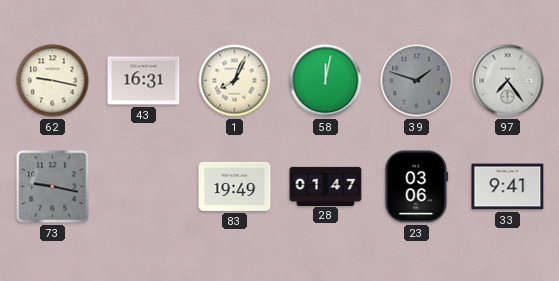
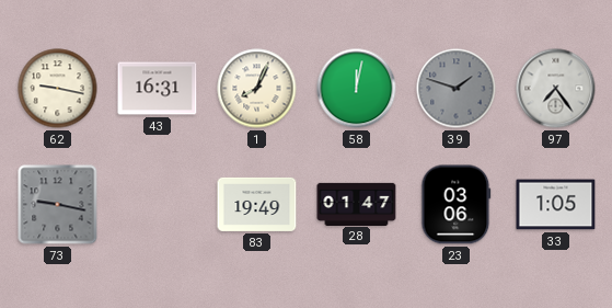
33: 9:41 -> 1:05 (556, 205)
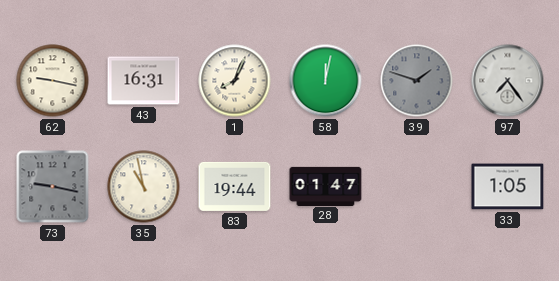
35: none -> 10:58 (144, 187)
83: 19:49 -> 19:44 (235, 186)
23: 03:06 -> none (457, 205)
